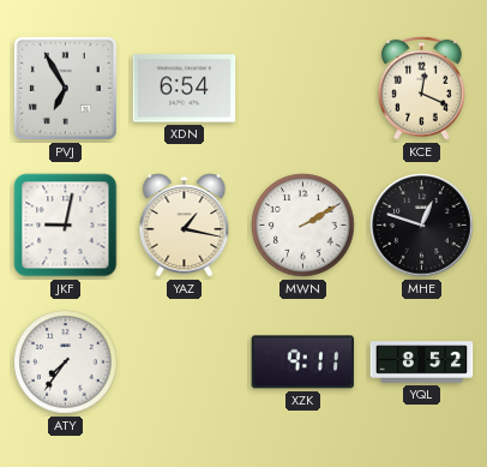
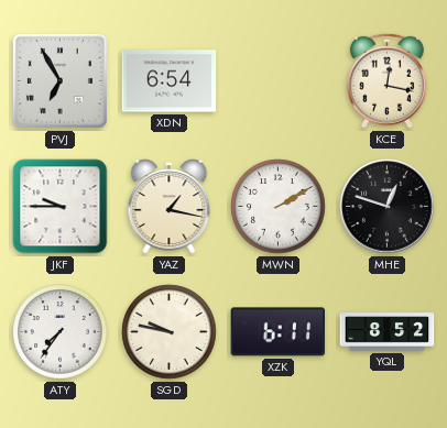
KCE: 12:19 -> 12:17 (386, 80)
JKF: 9:02 -> 9:45 (61, 207)
SGD: none -> 9:47 (170, 332)
XZK: 9:11 -> 6:11 (279, 332)
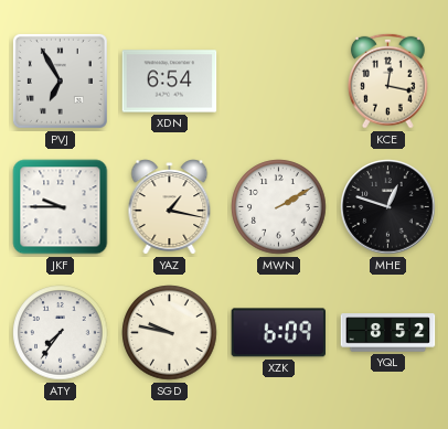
XZK: 6:11 -> 6:09 (279, 333)
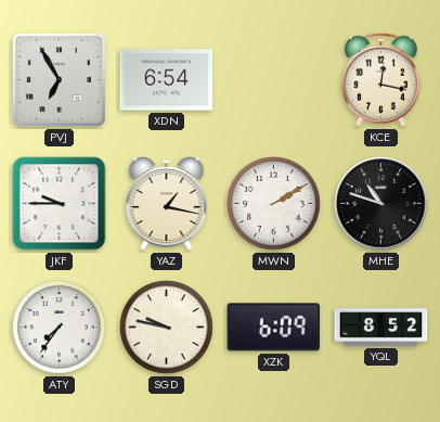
MHE: 12:48 -> 10:48 (381, 204)
